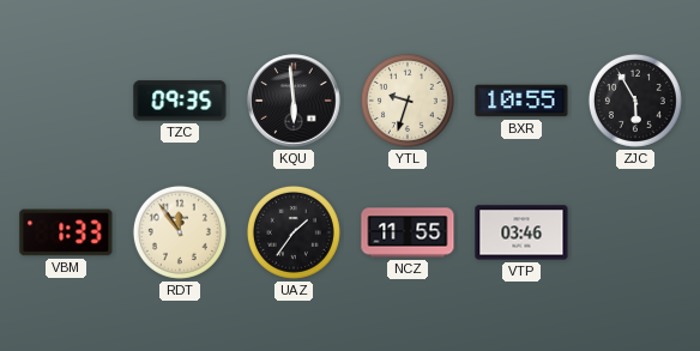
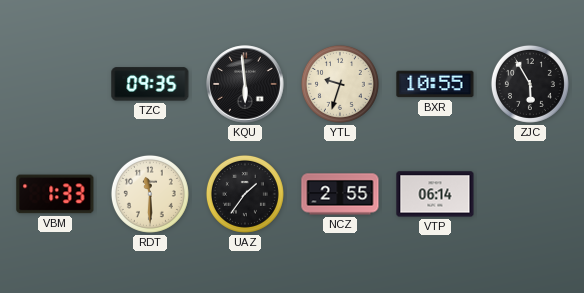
RDT: 11:54 -> 11:30 (150, 194)
NCZ: 11:55 -> 2:55 (340, 194)
VTP: 03:46 -> 06:14 (435, 194)
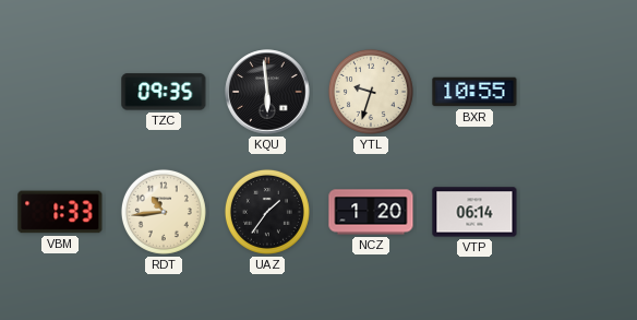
ZJC: 5:55 -> none (530, 84)
RDT: 11:30 -> 10:44 (164, 212)
NCZ: 2:55 -> 1:20 (371, 212)
